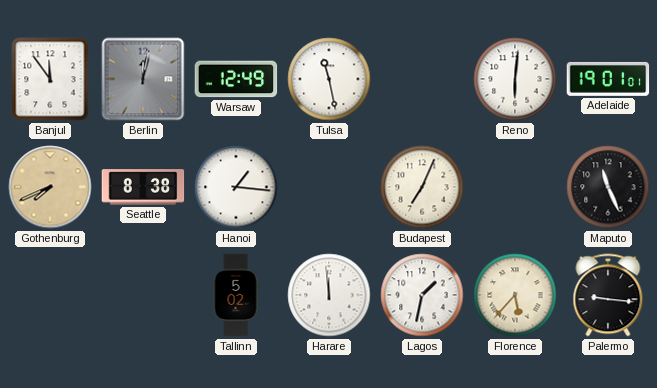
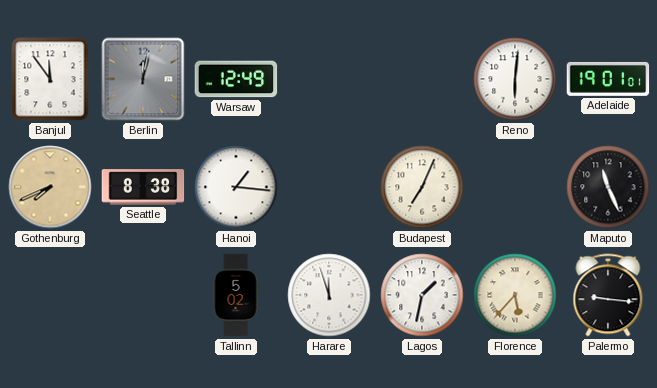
Tulsa: 11:28 -> none (329, 79)
Harare: 11:59 -> 11:57 (329, 295)
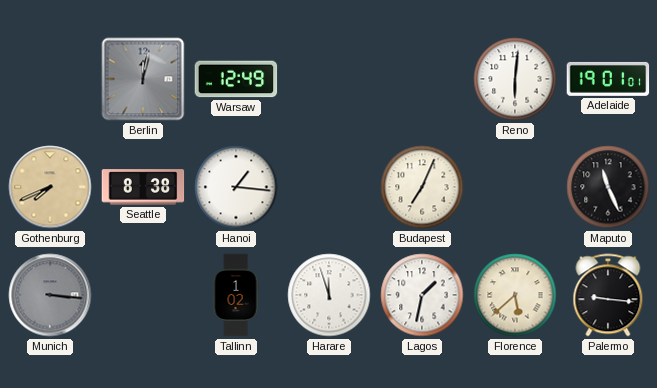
Banjul: 11:54 -> none (50, 79)
Munich: none -> 3:16 (50, 295)
Tallinn: 5:02 -> 1:02 (236, 295)
Florence: 5:37 -> 5:38 (515, 295)
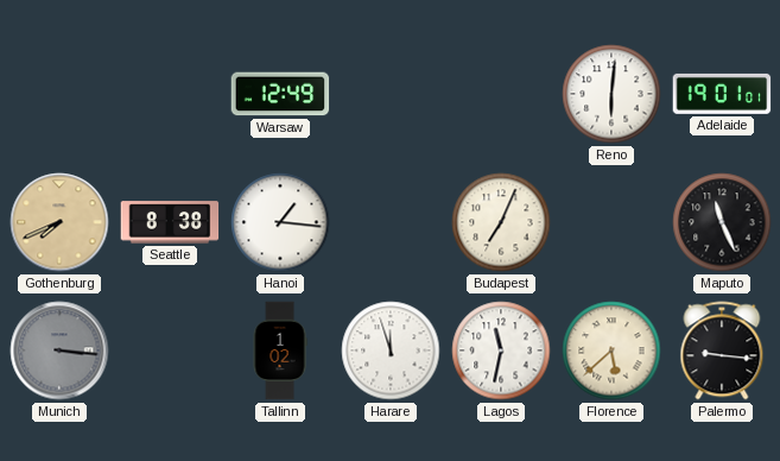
Berlin: 12:02 -> none (143, 79)
Lagos: 1:32 -> 11:32 (501, 351)
